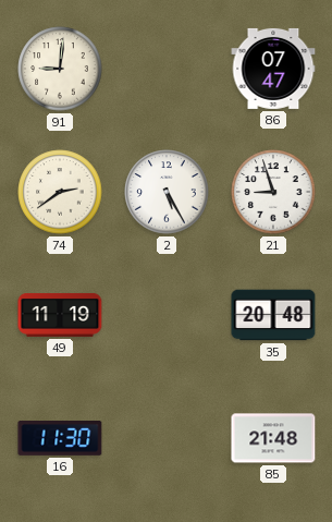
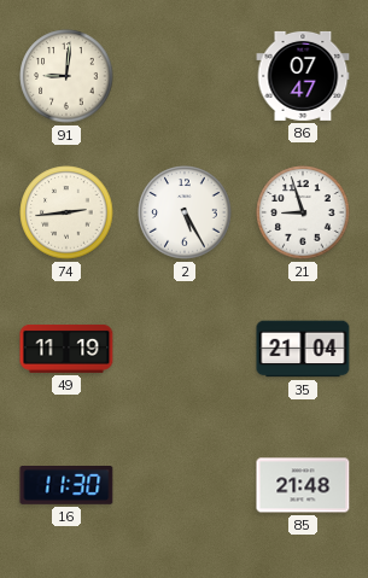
74: 2:39 -> 2:44 (66, 212)
35: 20:48 -> 21:04 (303, 349)
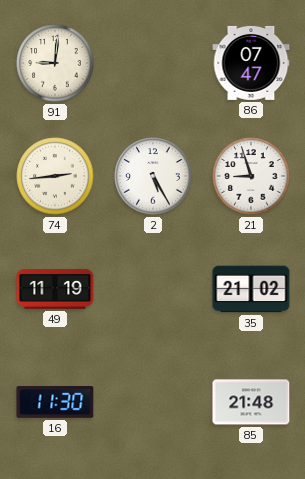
35: 21:04 -> 21:02 (251, 289)
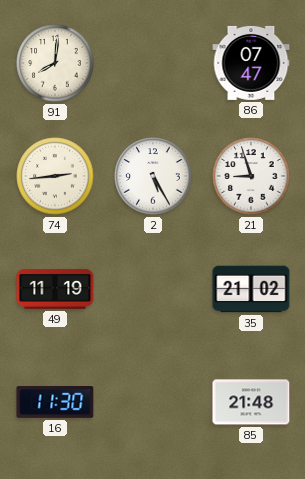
91: 9:01 -> 8:01 (55, 63)
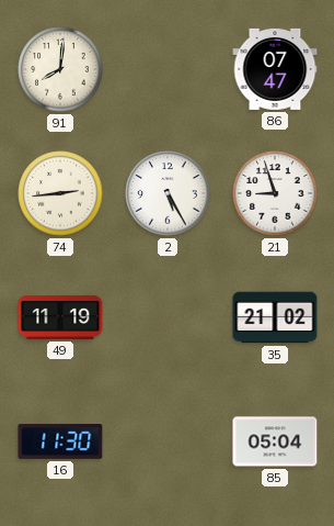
85: 21:48 -> 05:04 (275, 441)
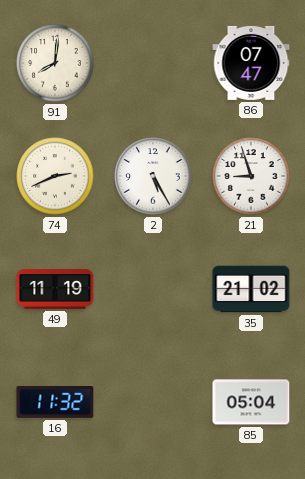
74: 2:44 -> 2:41 (55, 176)
16: 11:30 -> 11:32 (55, 403)
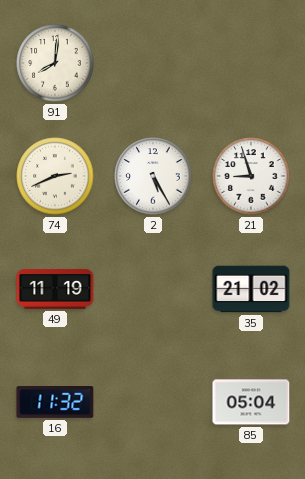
86: 07:47 -> none (251, 63)
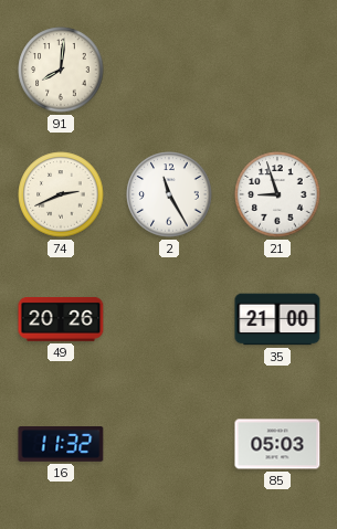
2: 5:25 -> 11:25 (169, 194)
49: 11:19 -> 20:26 (61, 319)
35: 21:02 -> 21:00 (277, 319)
85: 05:04 -> 05:03 (277, 444)
